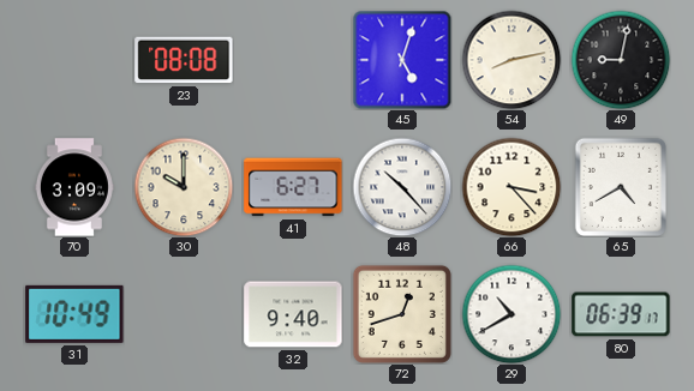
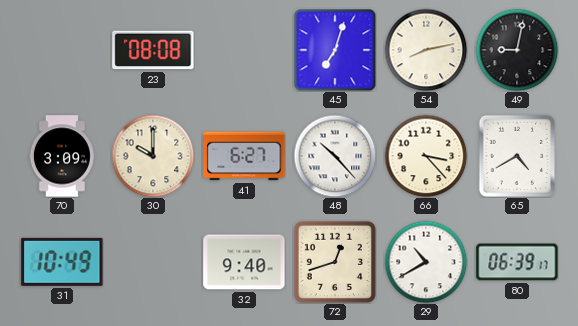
45: 5:03 -> 7:03 (335, 50)
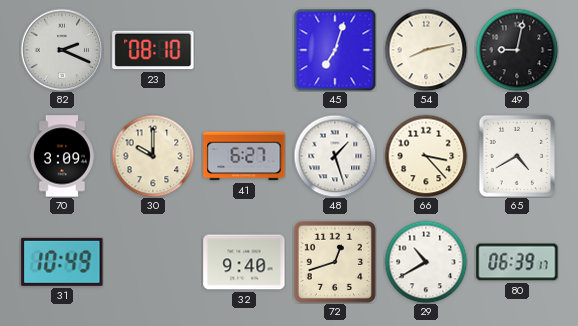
82: none -> 2:19 (62, 50)
23: 08:08 -> 08:10 (153, 50)
48: 10:23 -> 1:27 (335, 156)
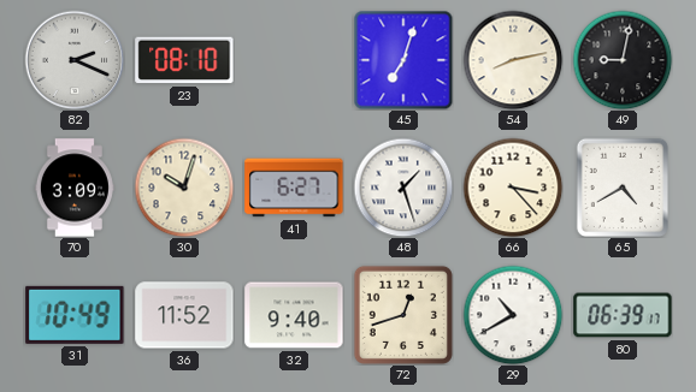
30: 10:00 -> 10:03 (184, 188)
36: none -> 11:52 (184, 315)
